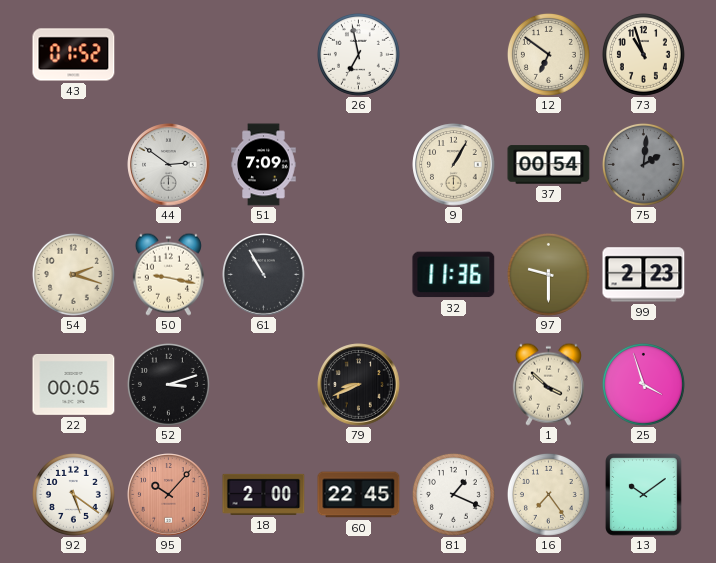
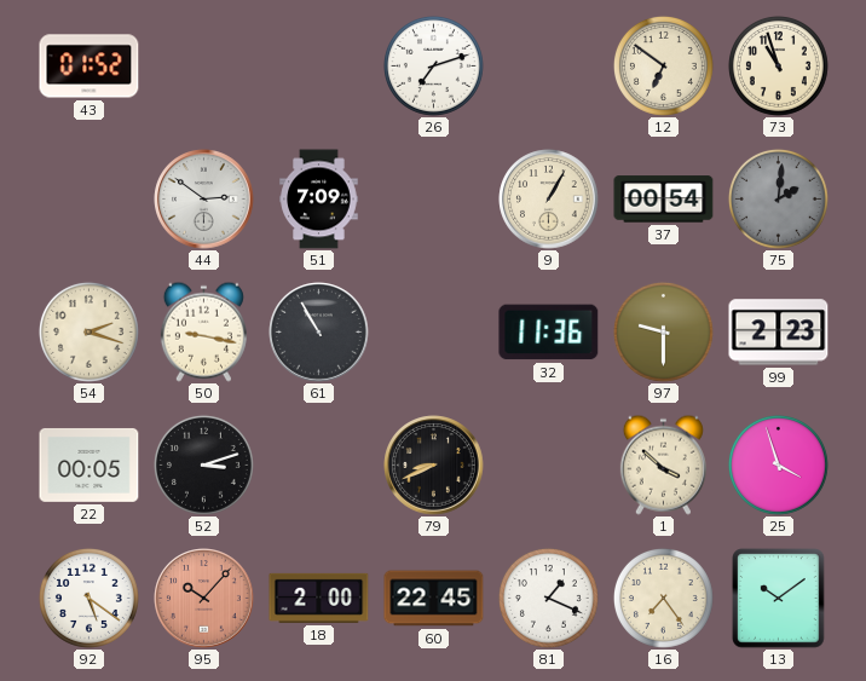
26: 6:58 -> 7:12 (433, 65)
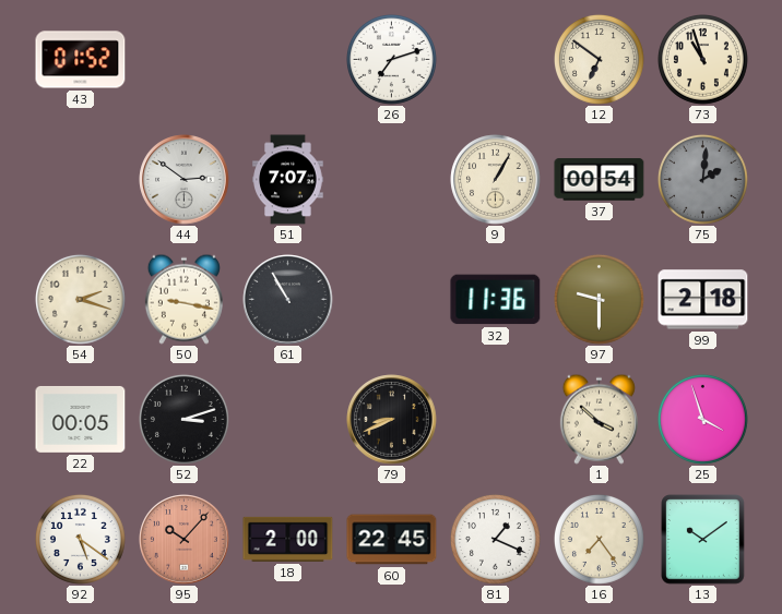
51: 7:09 -> 7:07 (288, 180)
99: 2:23 -> 2:18 (703, 300)
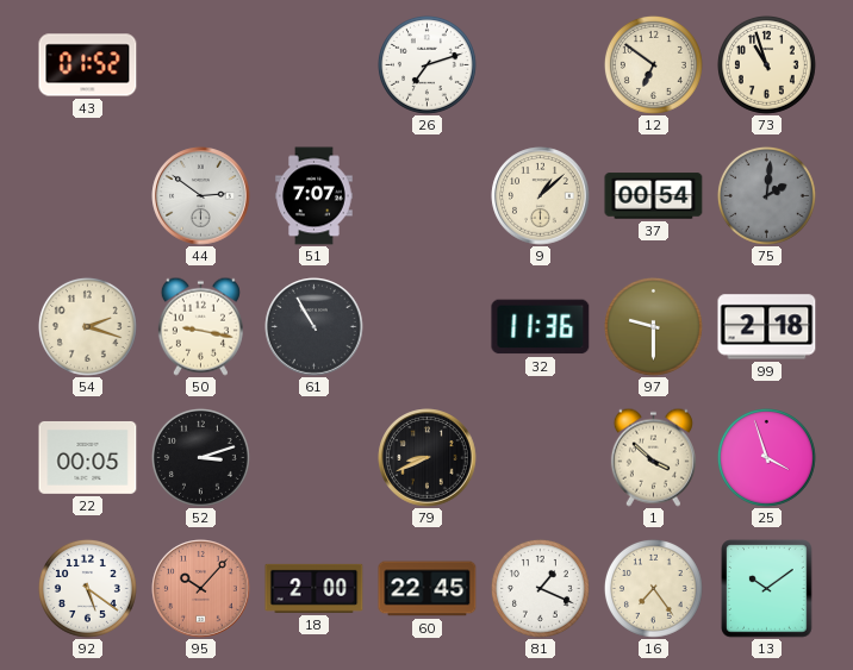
9: 1:05 -> 1:08 (541, 196)
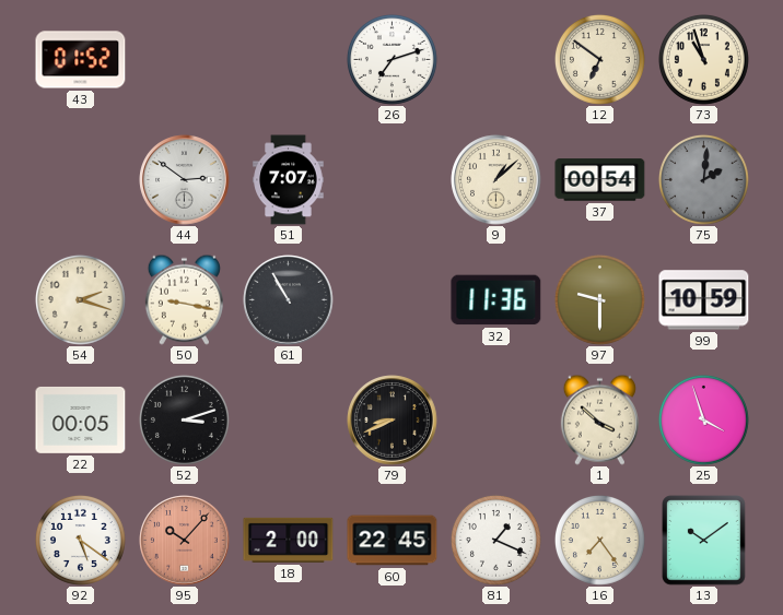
99: 2:18 -> 10:59 (704, 300)
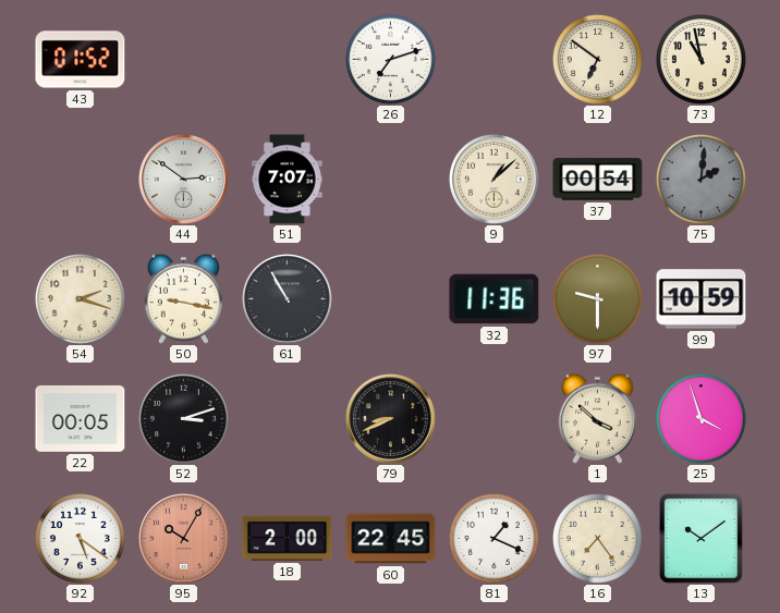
73: 10:57 -> 10:58 (700, 59)
95: 10:07 -> 10:05 (184, 539)
